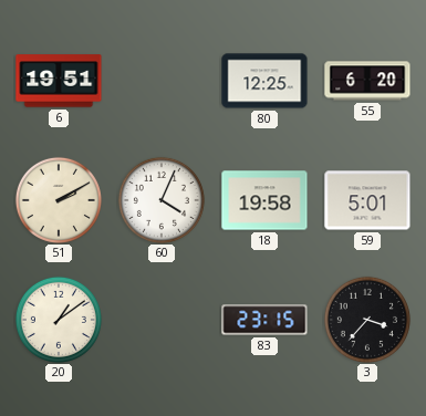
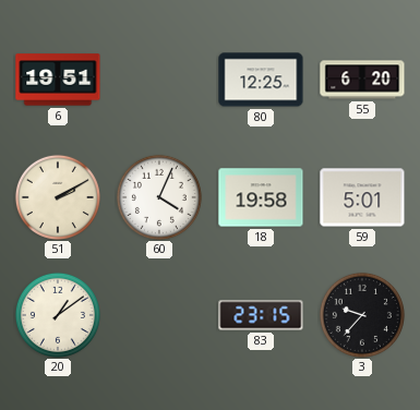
3: 3:37 -> 9:37 (362, 315)
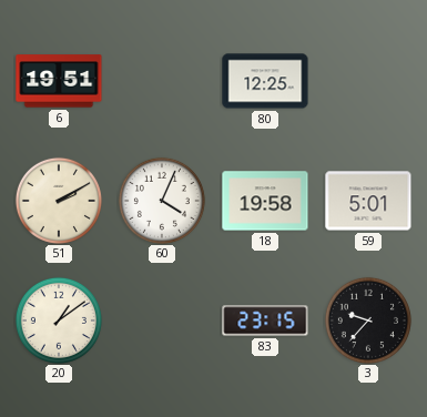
55: 6:20 -> none (362, 80)
